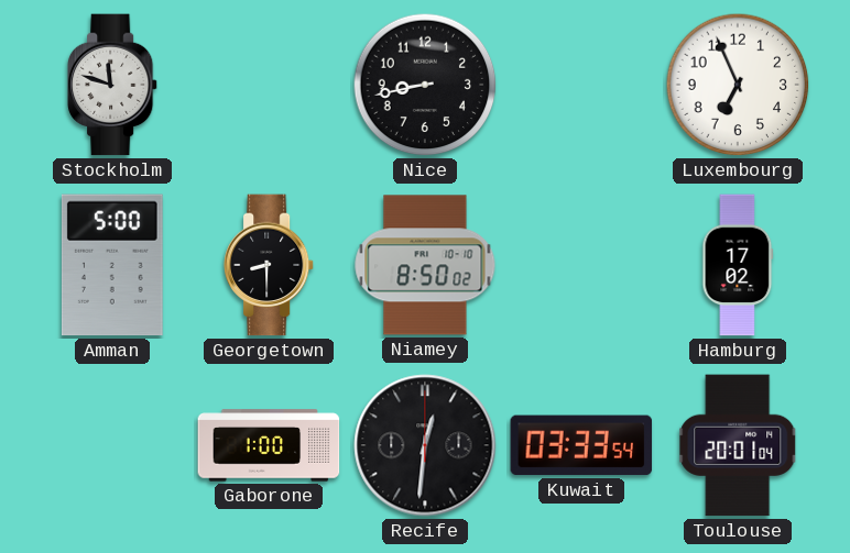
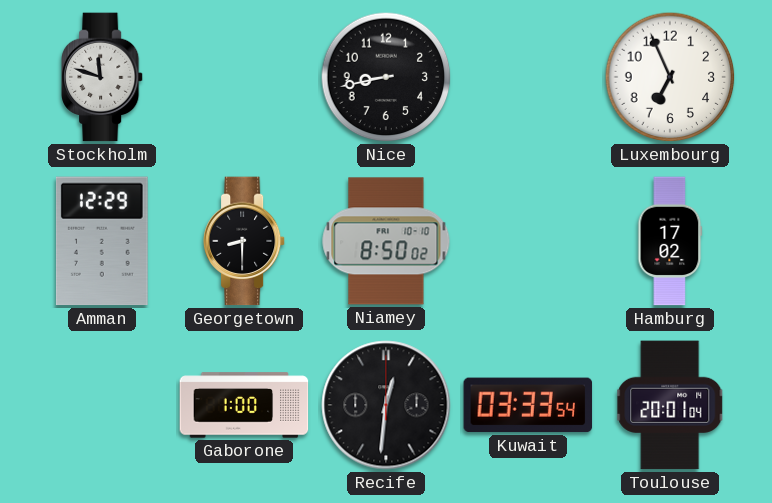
Amman: 5:00 -> 12:29 (102, 241)
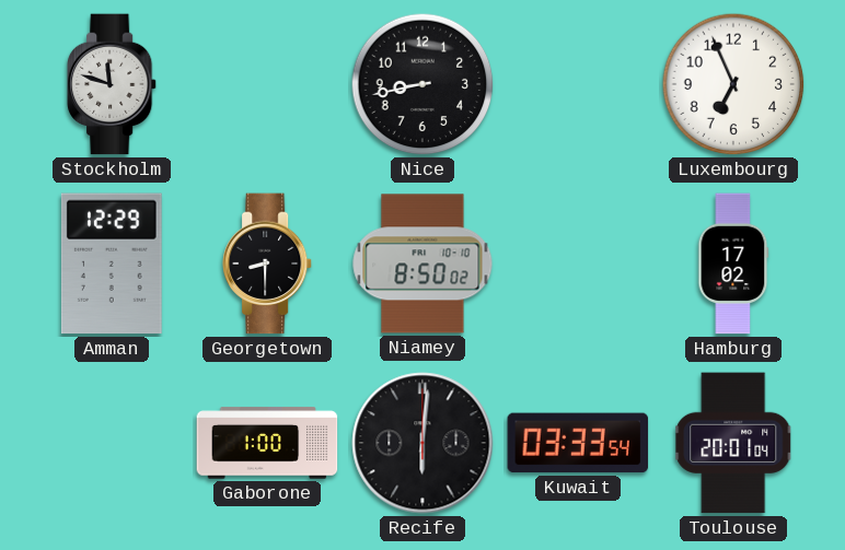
Recife: 12:31 -> 6:01 (422, 443)
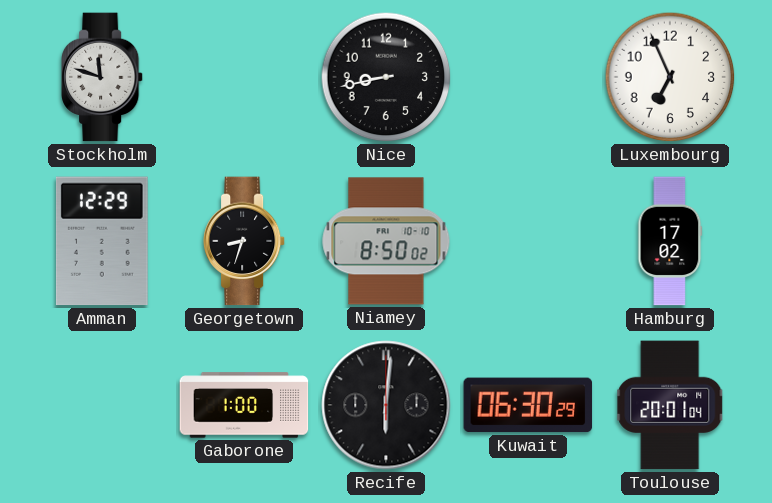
Georgetown: 8:30 -> 8:33 (244, 241)
Kuwait: 03:33 -> 06:30 (528, 405)
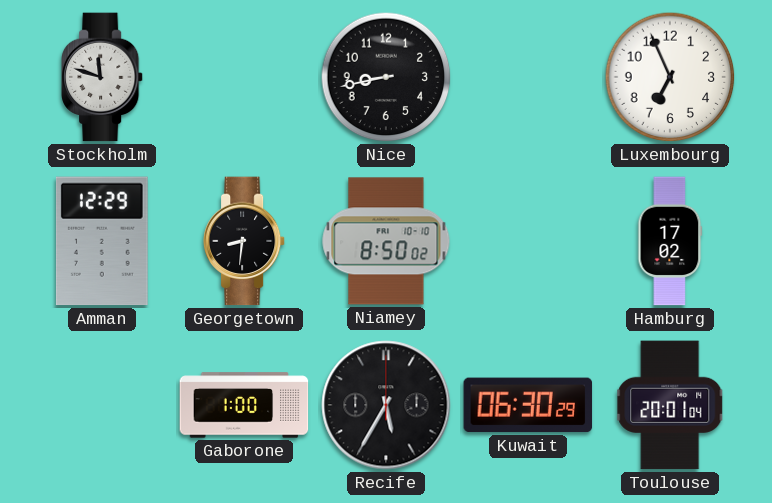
Georgetown: 8:33 -> 8:31 (244, 241)
Recife: 6:01 -> 5:35 (386, 405)
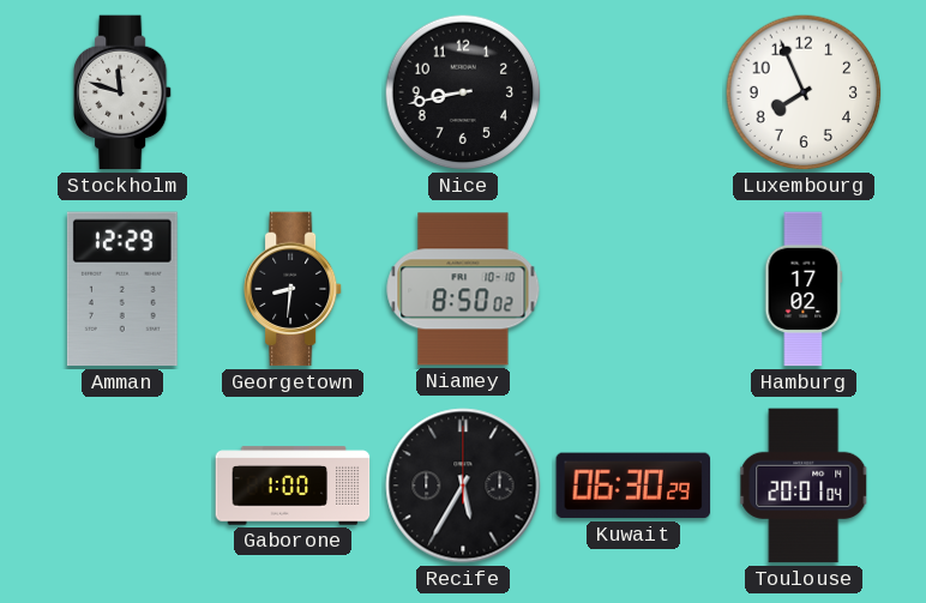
Luxembourg: 6:56 -> 7:56 (804, 92)
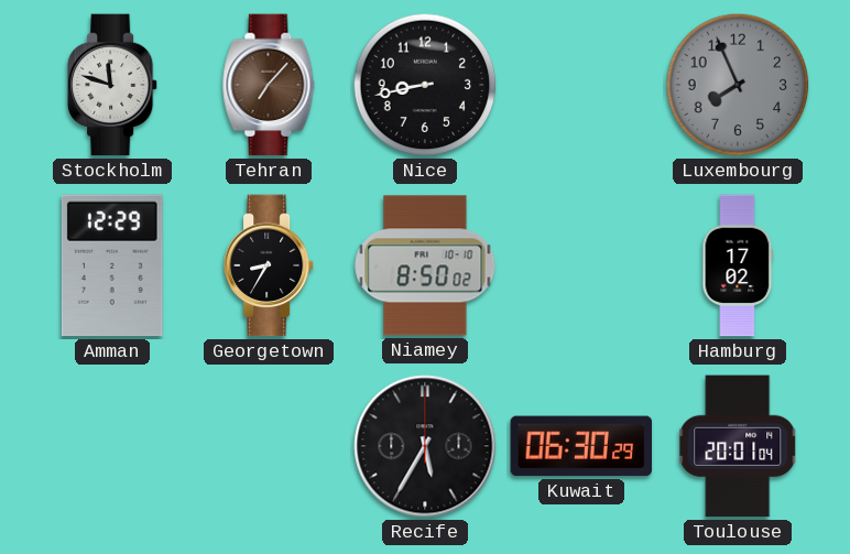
Tehran: none -> 7:07 (269, 85)
Luxembourg dial: white -> grey (738, 85)
Georgetown: 8:31 -> 8:35 (269, 265)
Gaborone: 1:00 -> none (293, 486)
